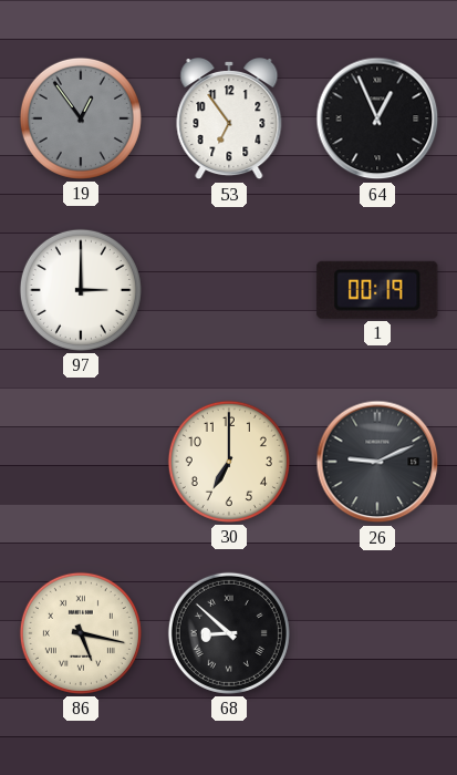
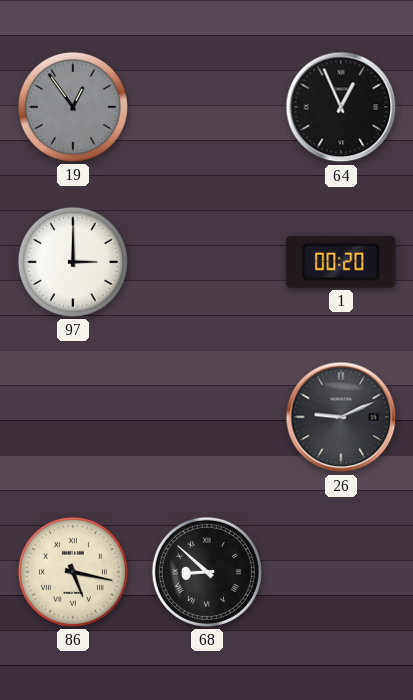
53: 6:54 -> none (229, 120)
1: 00:19 -> 00:20 (341, 262)
30: 7:00 -> none (229, 462)
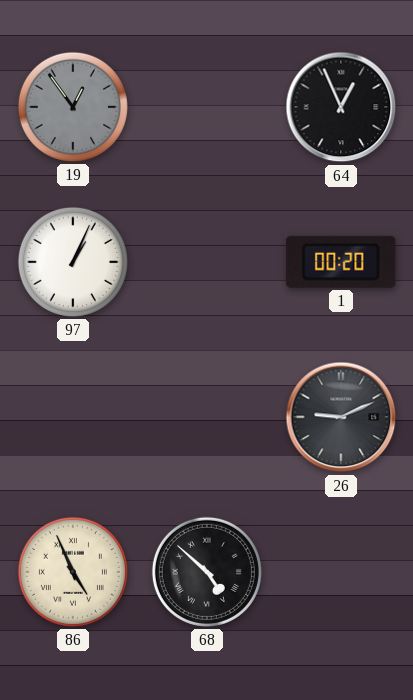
97: 3:00 -> 1:04 (73, 262)
86: 5:17 -> 4:56 (73, 572)
68: 8:52 -> 4:52 (207, 572)
